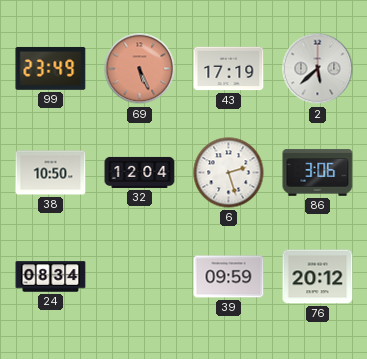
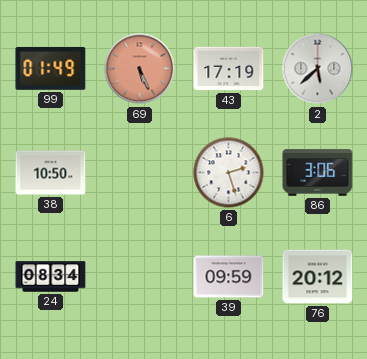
99: 23:49 -> 01:49 (51, 69)
32: 12:04 -> none (140, 172)
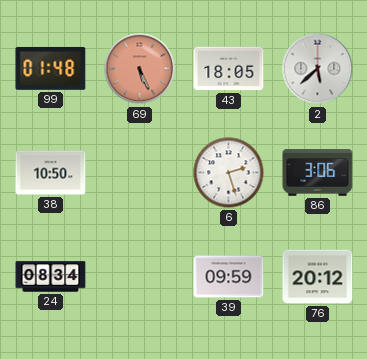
99: 01:49 -> 01:48 (51, 69)
43: 17:19 -> 18:05 (229, 69)
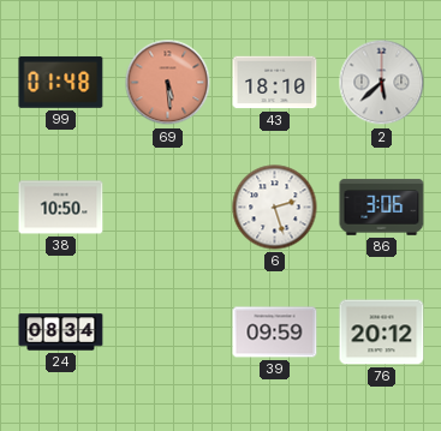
69: 5:26 -> 5:29 (168, 83)
43: 18:05 -> 18:10 (275, 83)
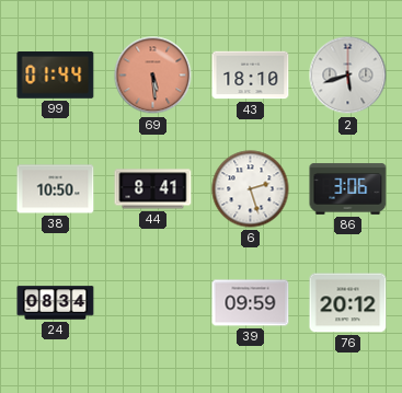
99: 01:48 -> 01:44 (56, 76)
2: 5:38 -> 5:42 (348, 76)
44: none -> 8:41 (153, 189)
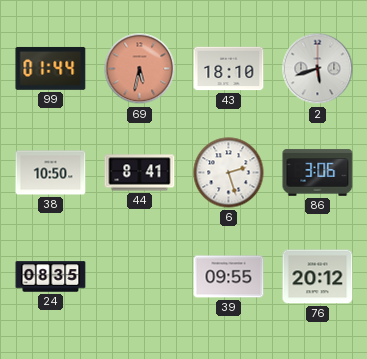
69: 5:29 -> 5:32 (140, 69)
24: 08:34 -> 08:35 (51, 277)
39: 09:59 -> 09:55 (229, 277)
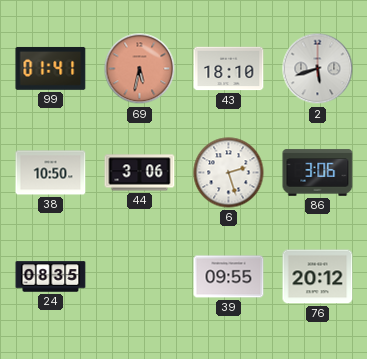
99: 01:44 -> 01:41 (51, 69)
44: 8:41 -> 3:06 (140, 173)
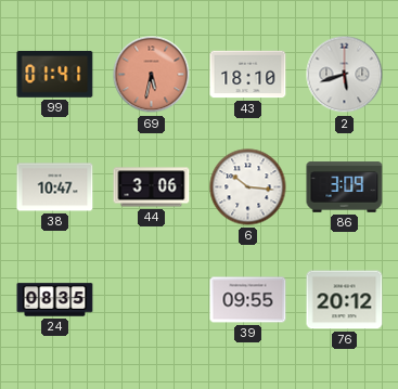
38: 10:50 -> 10:47 (55, 187)
6: 2:27 -> 10:16 (248, 187)
86: 3:06 -> 3:09 (345, 187)
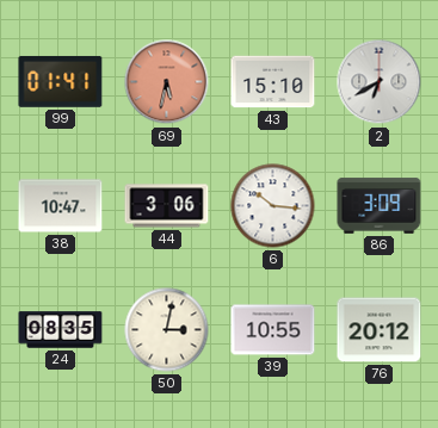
43: 18:10 -> 15:10 (273, 82)
2: 5:42 -> 6:40 (380, 82)
50: none -> 3:02 (167, 330)
39: 09:55 -> 10:55 (273, 330)
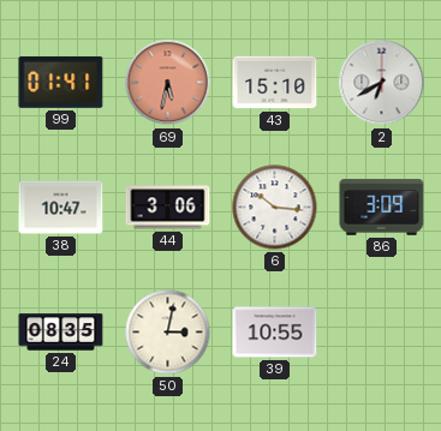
76: 20:12 -> none (380, 330)
